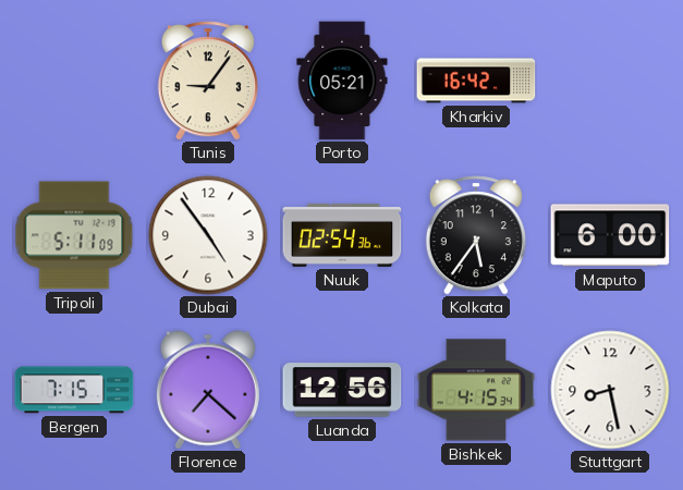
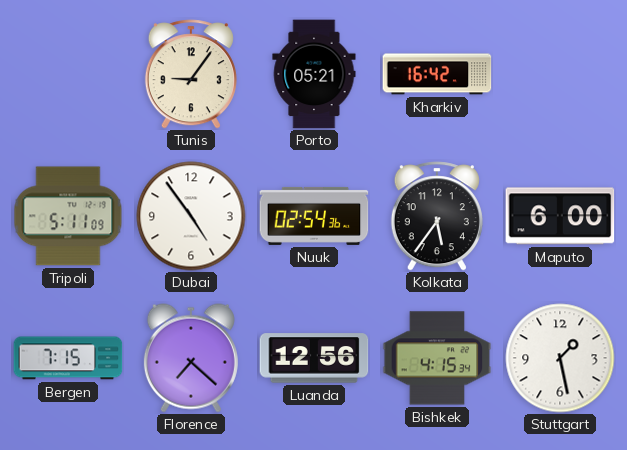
Stuttgart: 8:28 -> 1:28 (560, 358)
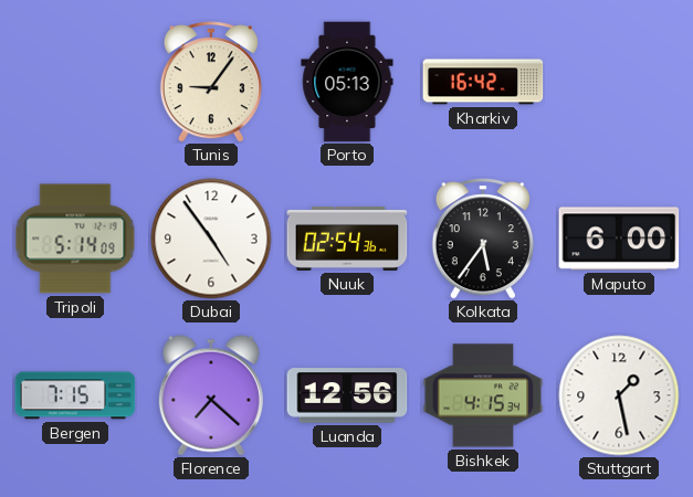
Porto: 05:21 -> 05:13 (347, 82)
Tripoli: 5:11 -> 5:14 (75, 239)
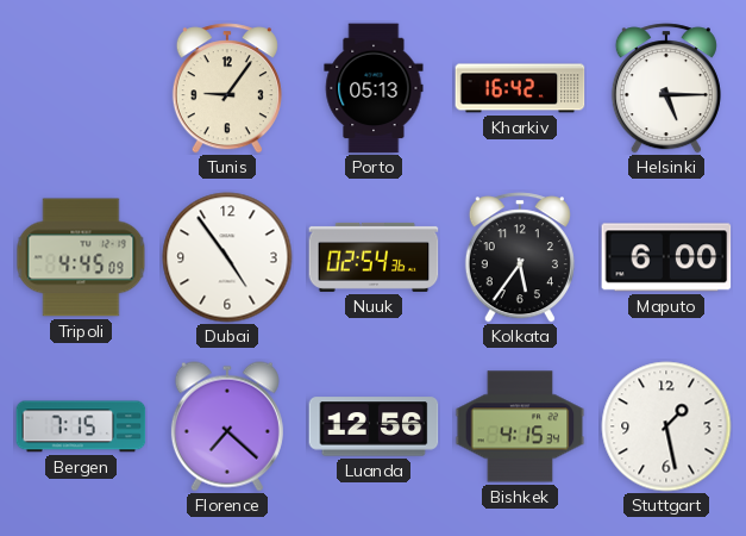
Helsinki: none -> 5:15 (666, 88)
Tripoli: 5:14 -> 4:45 (81, 257)
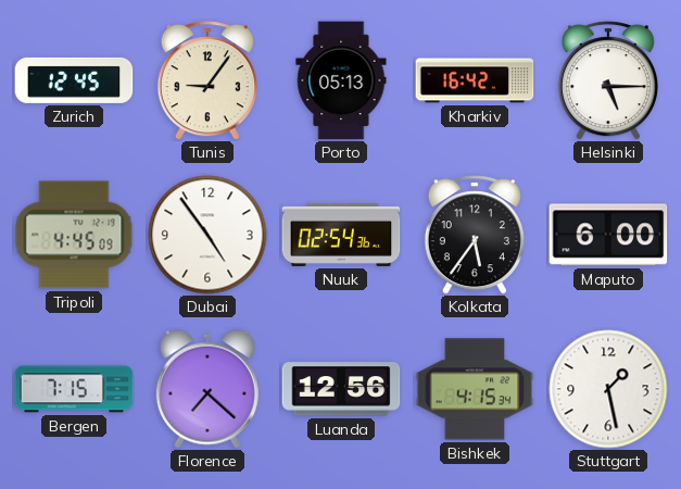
Zurich: none -> 12:45 (74, 80)
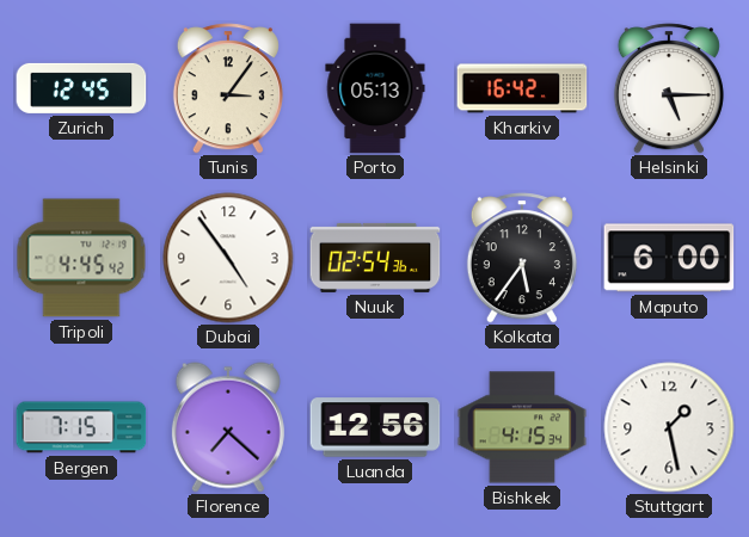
Tunis: 9:06 -> 3:06 (228, 88)
Tripoli: 4:45:09 -> 4:45:42 (81, 258)
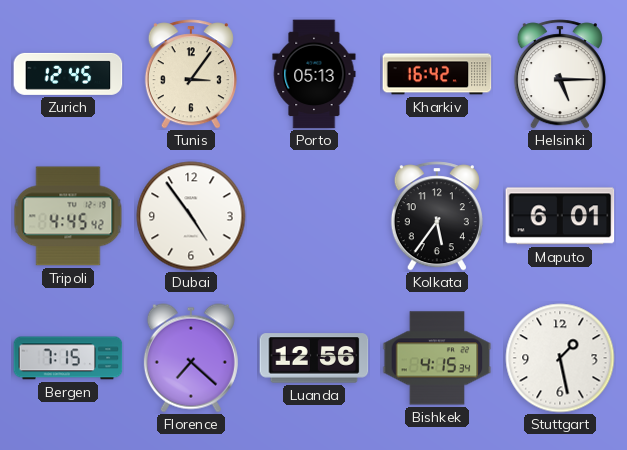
Nuuk: 02:54 -> none (375, 258)
Maputo: 6:00 -> 6:01 (560, 216)
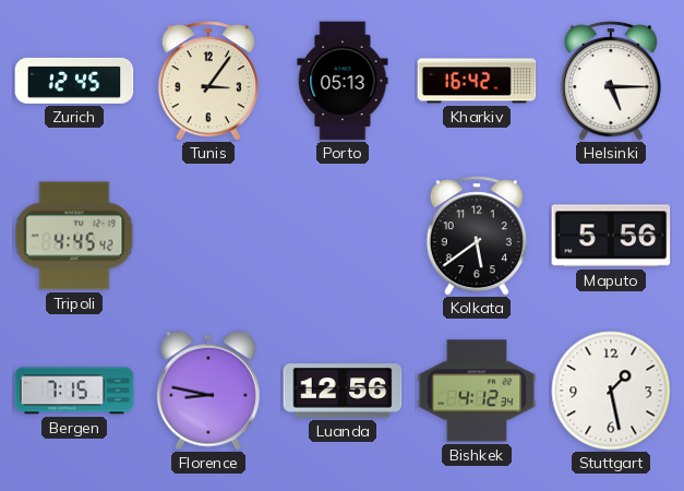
Dubai: 4:54 -> none (191, 216)
Kolkata: 5:36 -> 5:39 (477, 236)
Maputo: 6:01 -> 5:56 (611, 236)
Florence: 7:22 -> 8:47 (208, 391)
Bishkek: 4:15 -> 4:12 (477, 391)
